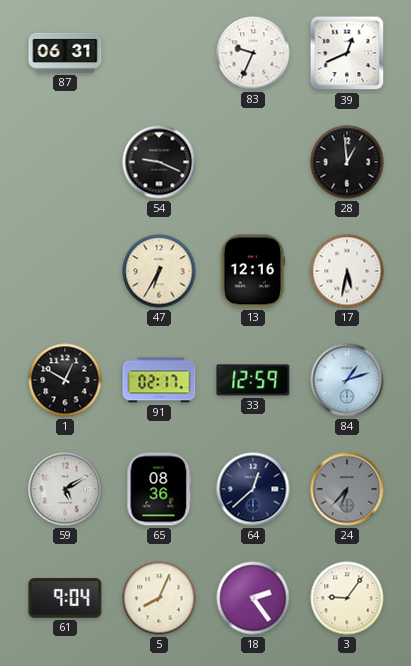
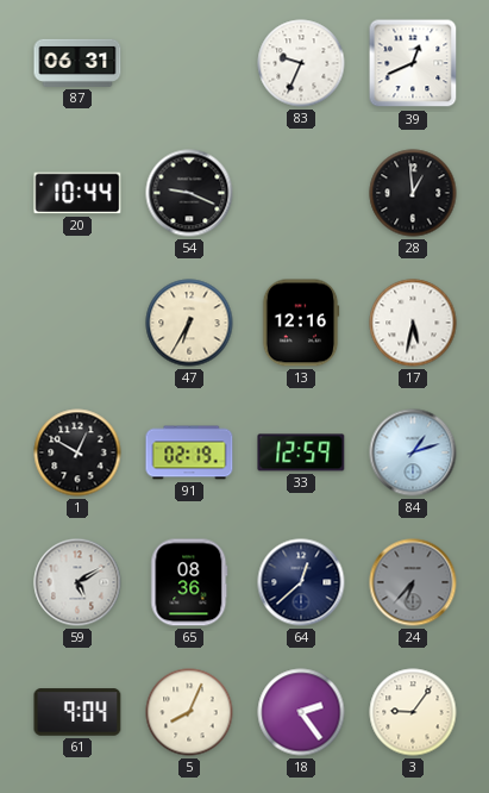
20: none -> 10:44 (77, 193)
91: 02:17 -> 02:19 (189, 452)
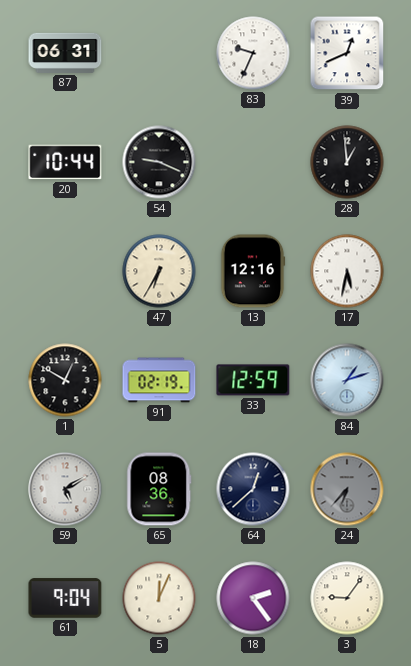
5: 8:04 -> 12:04 (159, 598)
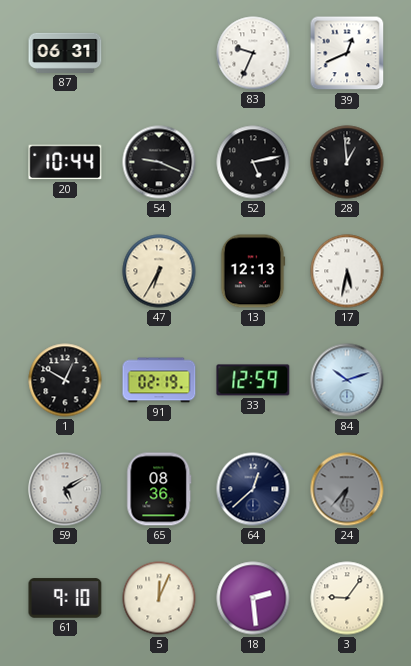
52: none -> 5:13 (253, 162)
13: 12:16 -> 12:13 (253, 271)
84: 1:12 -> 10:12 (347, 380)
61: 9:04 -> 9:10 (65, 598)
18: 2:24 -> 2:29 (253, 598)
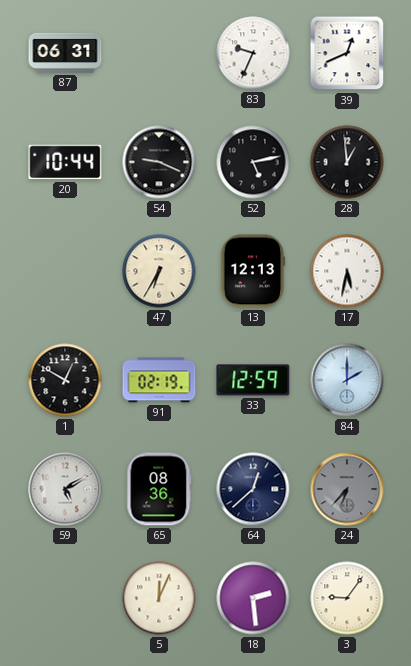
84: 10:12 -> 2:00 (347, 380)
61: 9:10 -> none (65, 598)
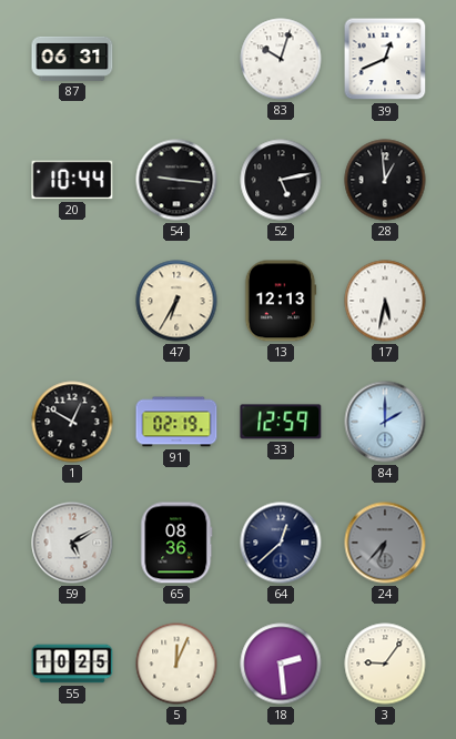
83: 9:34 -> 10:03 (281, 59)
54: 9:19 -> 9:16 (176, 180)
55: none -> 10:25 (72, 664)
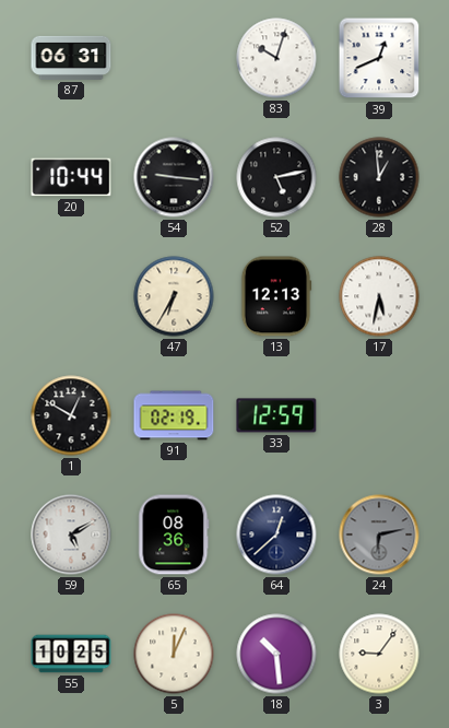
84: 2:00 -> none (385, 422)
24: 6:37 -> 6:13 (379, 535)
18: 2:29 -> 10:29 (276, 654)
